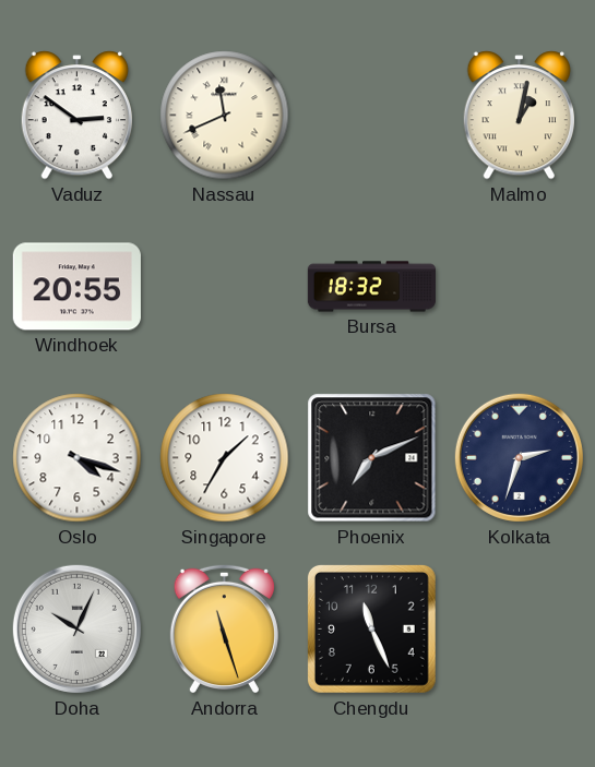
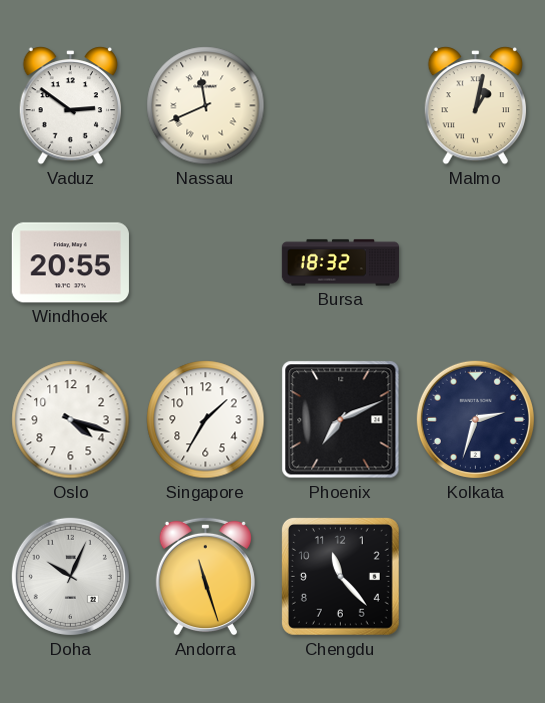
Chengdu: 11:26 -> 11:23 (340, 576)
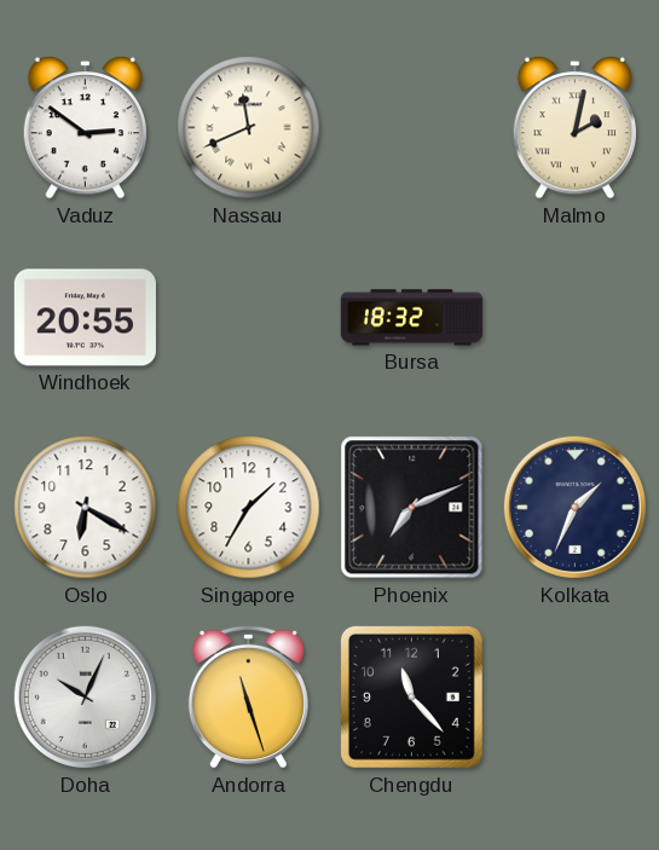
Malmo: 1:02 -> 2:02 (574, 128)
Oslo: 4:18 -> 6:20 (86, 508)
Kolkata: 2:33 -> 1:34 (574, 507)
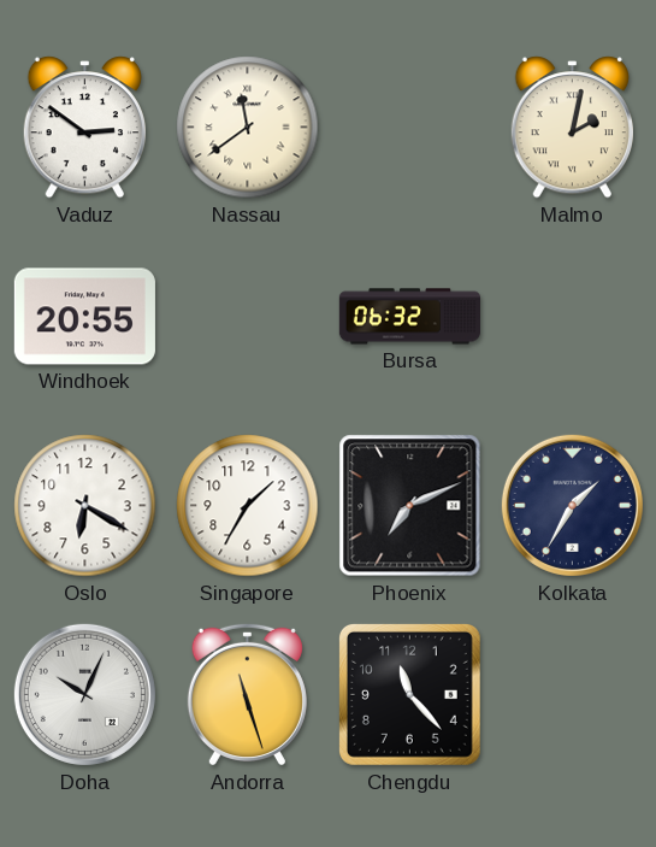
Nassau: 11:41 -> 11:39 (248, 128)
Bursa: 18:32 -> 06:32 (409, 317)
Kolkata: 1:34 -> 1:35 (572, 505)
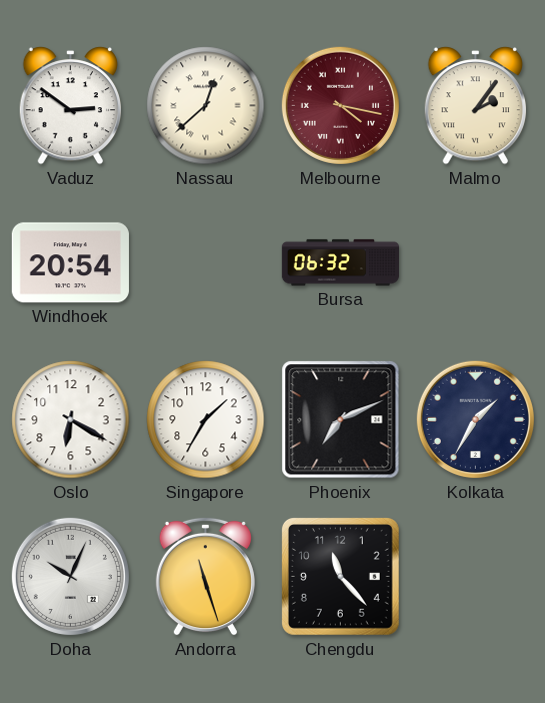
Nassau: 11:39 -> 12:38 (206, 106)
Melbourne: none -> 4:17 (340, 105)
Malmo: 2:02 -> 2:06 (475, 106)
Windhoek: 20:55 -> 20:54 (70, 263)
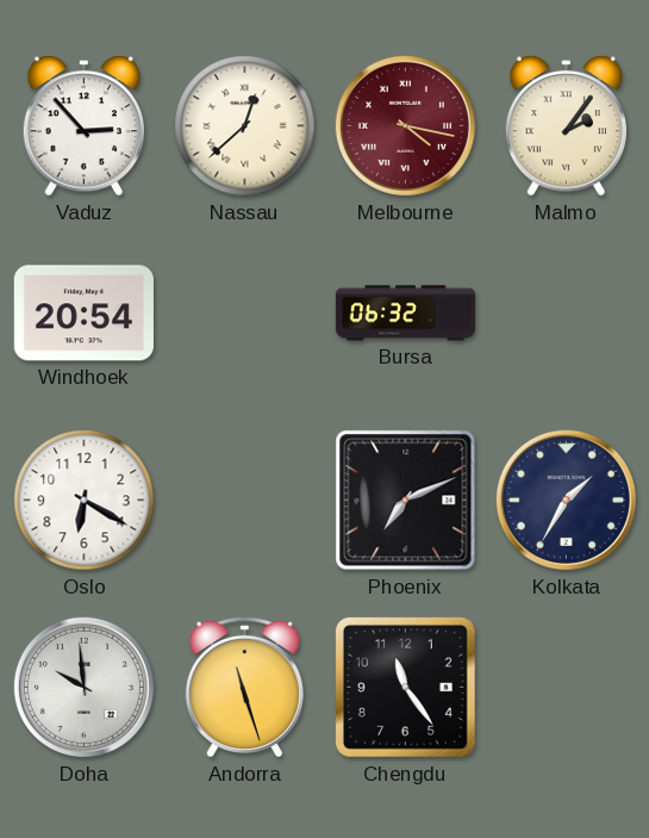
Vaduz: 2:51 -> 2:53 (83, 126)
Singapore: 1:35 -> none (206, 420)
Doha: 10:04 -> 9:59 (83, 687)
Chengdu: 11:23 -> 11:24 (405, 687)
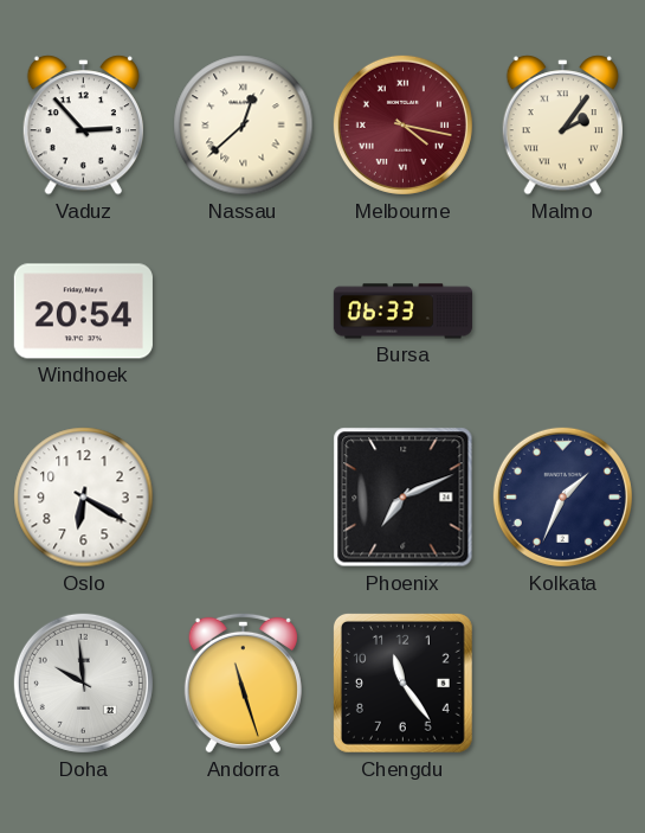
Bursa: 06:32 -> 06:33 (402, 312)
Kolkata: 1:35 -> 1:34 (562, 496)
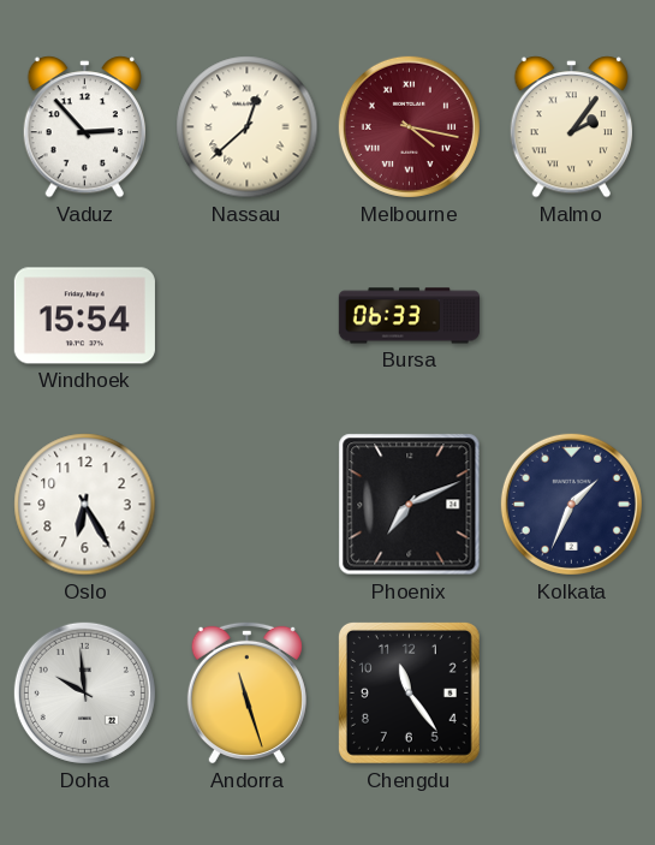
Windhoek: 20:54 -> 15:54 (84, 316)
Oslo: 6:20 -> 6:25 (85, 505)
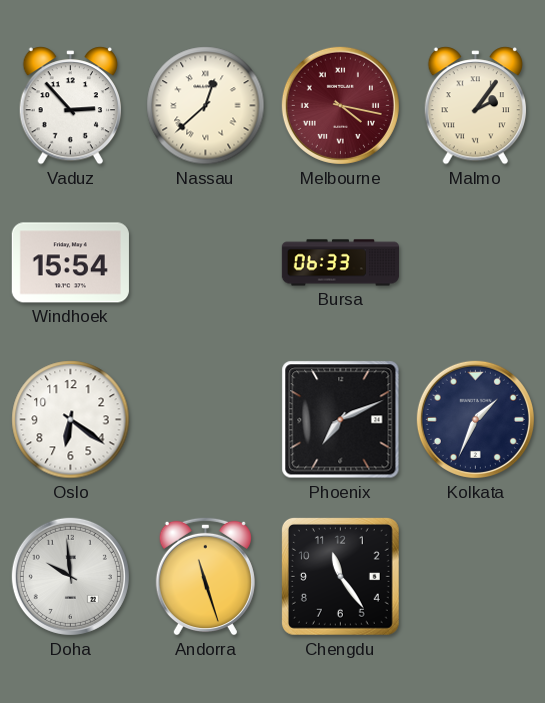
Oslo: 6:25 -> 6:21 (71, 420)
